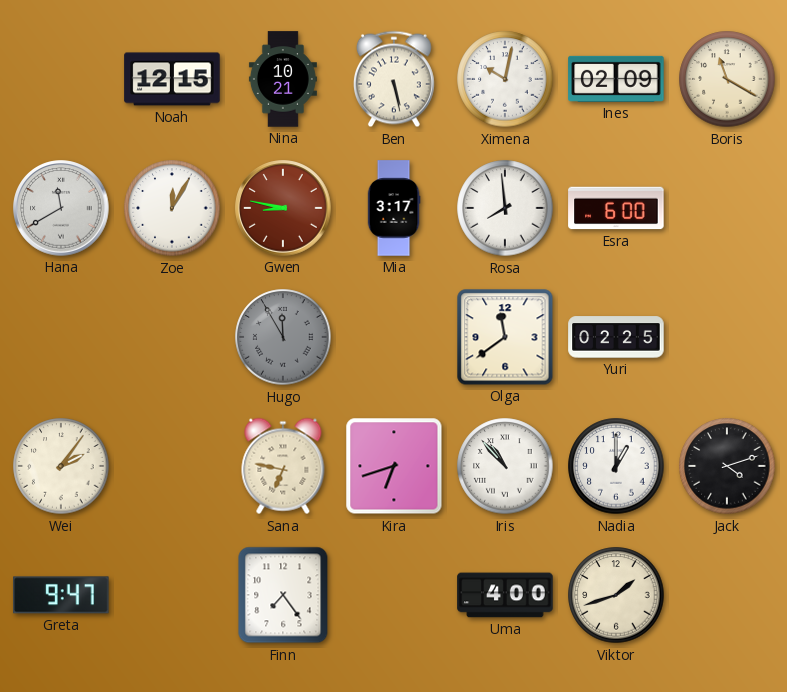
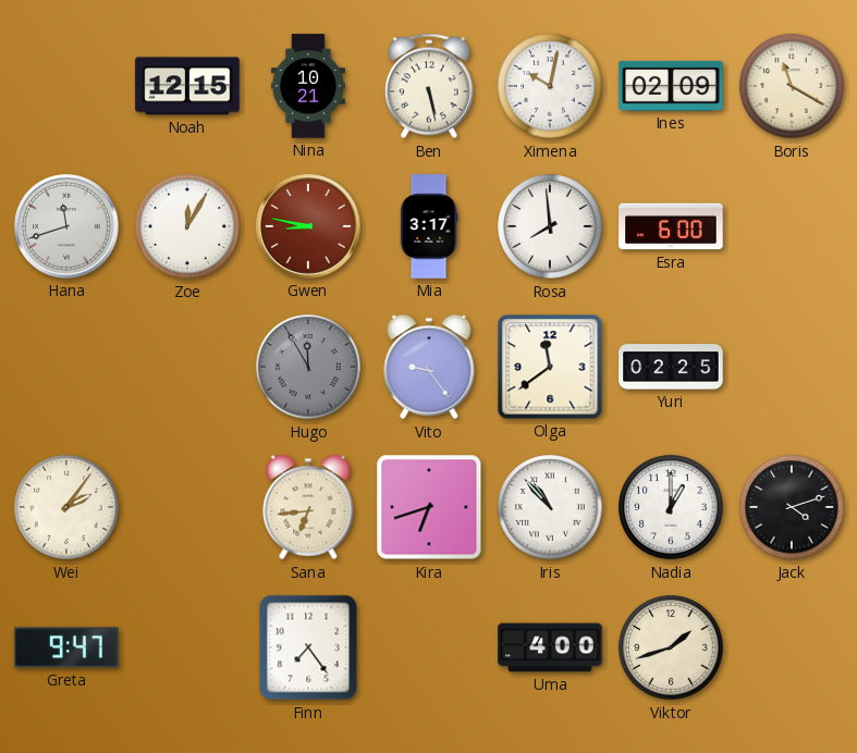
Hana: 11:40 -> 11:42 (66, 226)
Vito: none -> 9:24 (429, 367)
Sana: 6:47 -> 6:44 (308, 507)
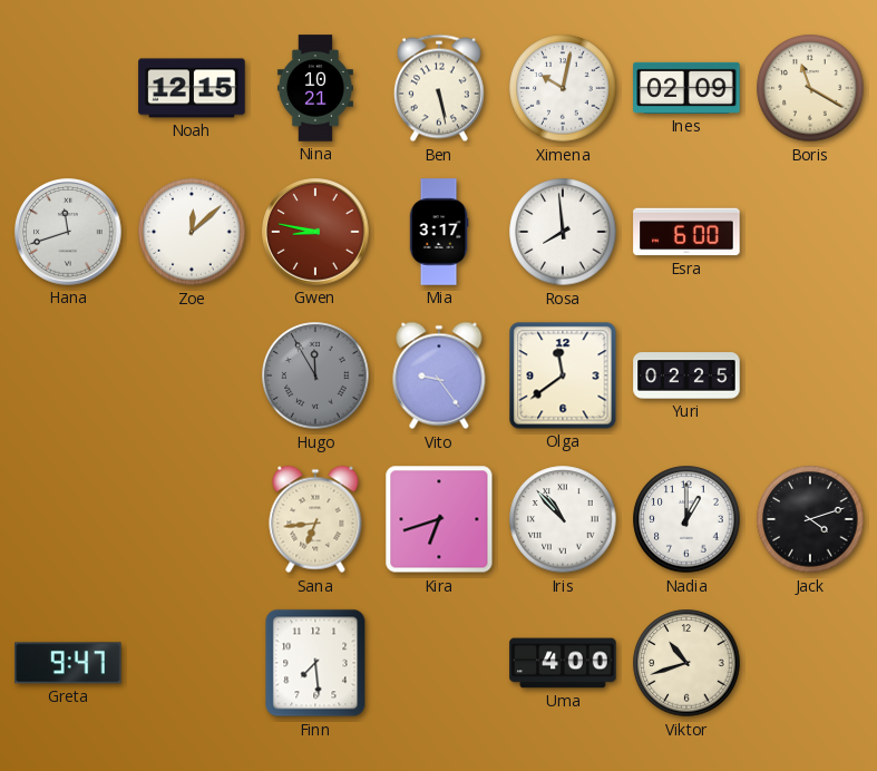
Zoe: 12:05 -> 12:08 (192, 232)
Wei: 2:06 -> none (66, 507)
Finn: 7:24 -> 7:29 (315, 663)
Viktor: 1:42 -> 10:42 (686, 663)
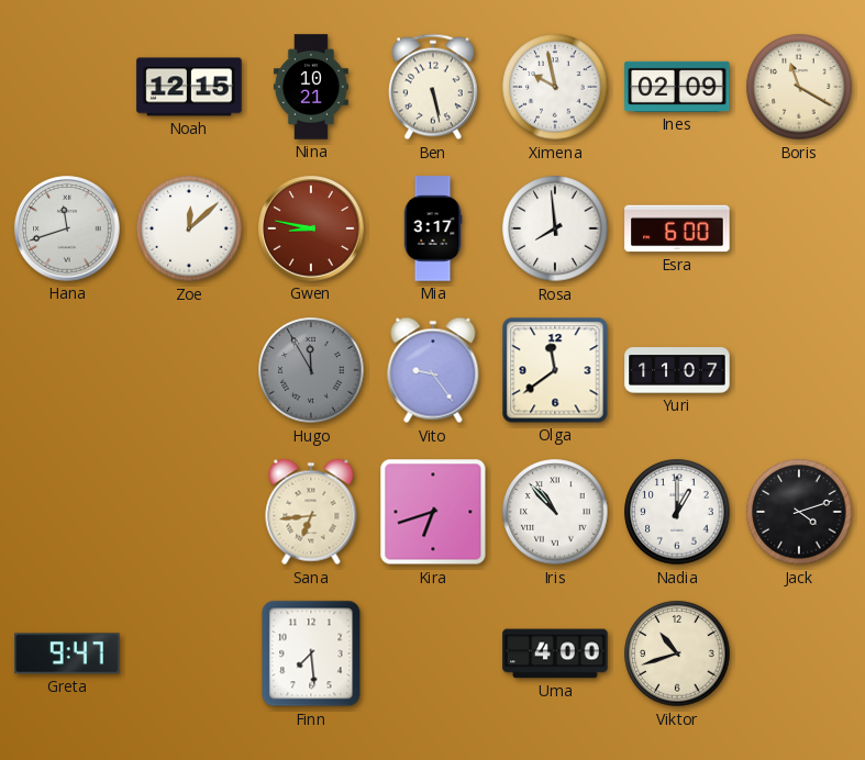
Ximena: 10:02 -> 9:58 (555, 87)
Yuri: 02:25 -> 11:07 (677, 370)
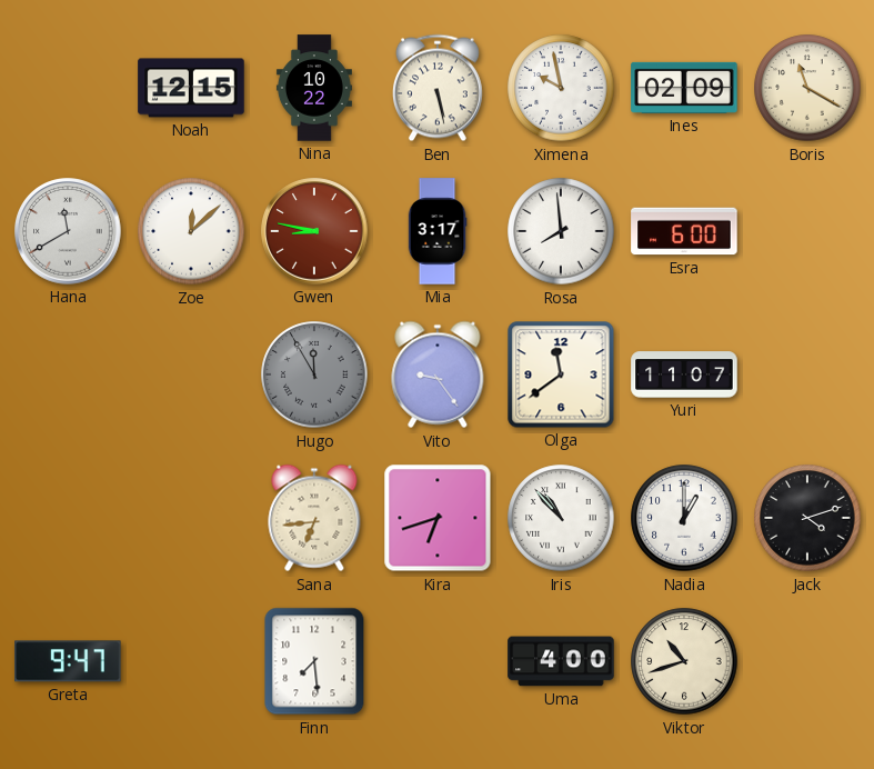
Nina: 10:21 -> 10:22 (314, 88)
Hana: 11:42 -> 11:40 (68, 231)
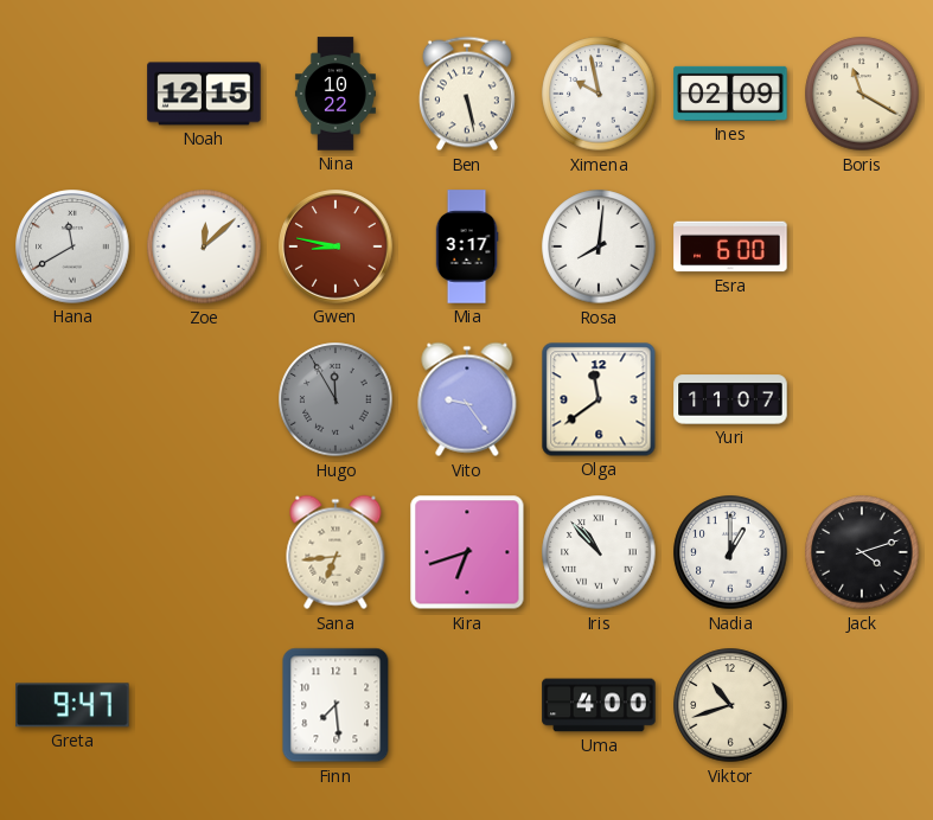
Rosa: 7:59 -> 8:01 (599, 246)
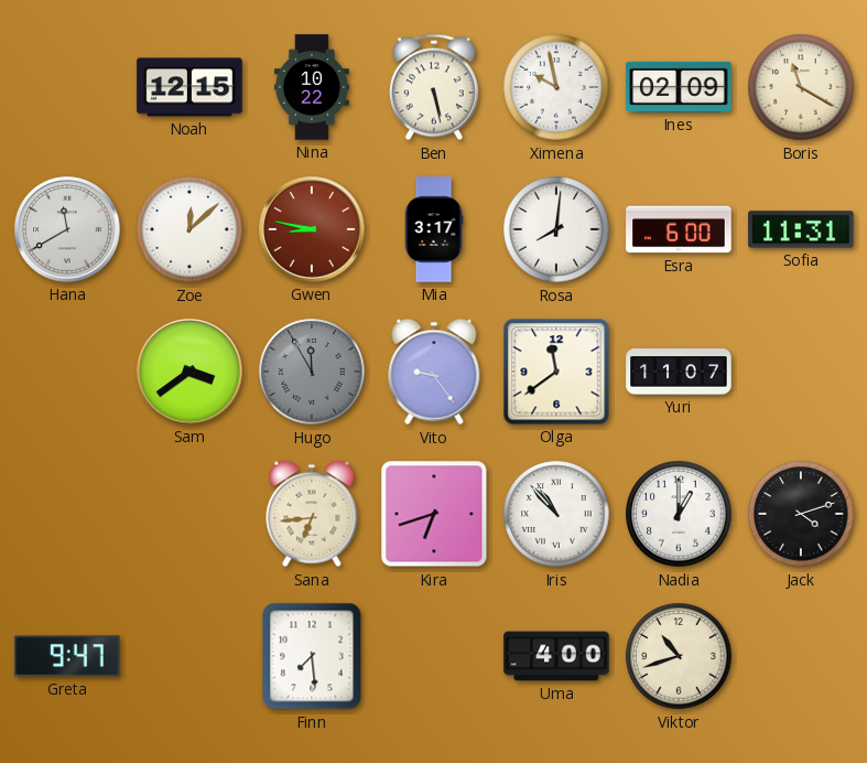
Sofia: none -> 11:31 (801, 229)
Sam: none -> 3:39 (189, 372)
